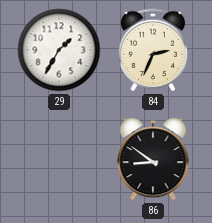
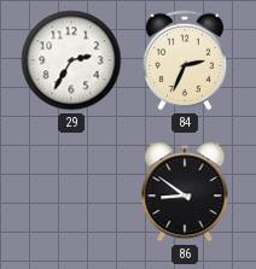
29: 1:35 -> 2:35 (71, 60)
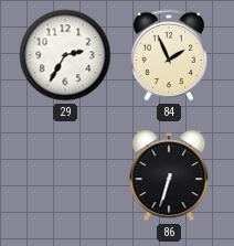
84: 2:34 -> 1:56 (169, 55)
86: 8:51 -> 6:33 (169, 175)
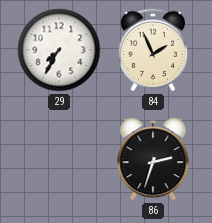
29: 2:35 -> 7:35 (59, 50)
86: 6:33 -> 2:33 (153, 159)
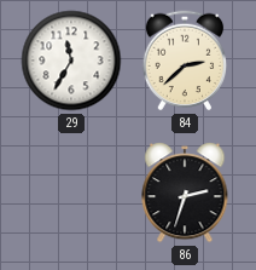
29: 7:35 -> 11:35 (71, 61)
84: 1:56 -> 2:38 (185, 61)
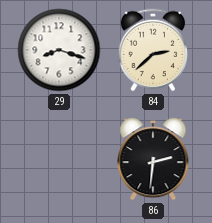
29: 11:35 -> 8:18 (59, 50)
86: 2:33 -> 2:31 (153, 159)
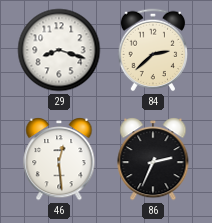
46: none -> 12:29 (59, 159)
86: 2:31 -> 2:34 (153, 159)
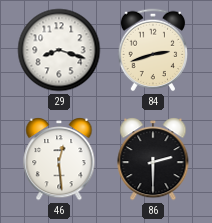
84: 2:38 -> 2:42 (153, 50)
86: 2:34 -> 2:30 (153, 159)
